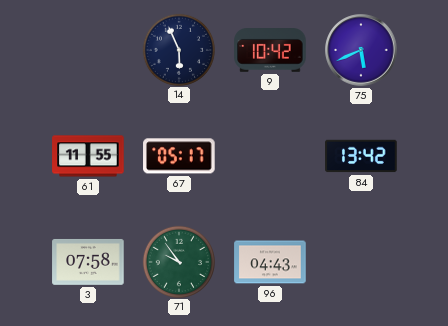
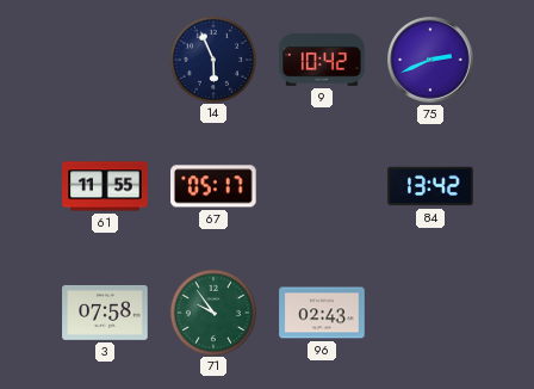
75: 5:41 -> 2:41 (430, 60)
96: 04:43 -> 02:43 (322, 313)
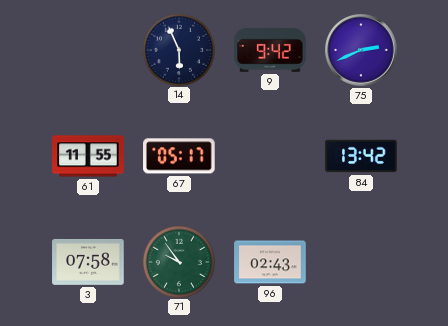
9: 10:42 -> 9:42 (270, 51)
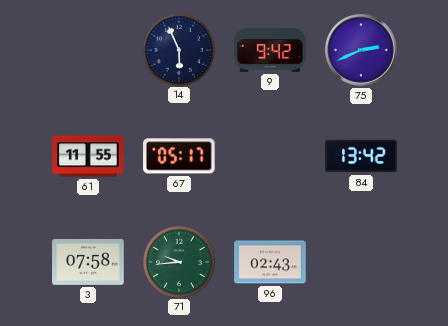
71: 9:54 -> 9:44 (178, 261)
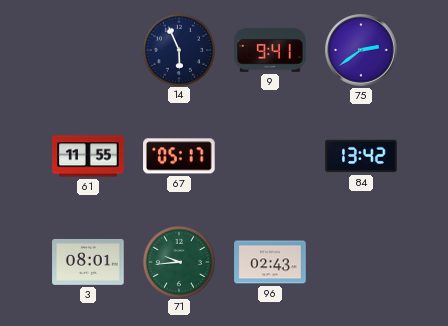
9: 9:42 -> 9:41 (270, 51)
75: 2:41 -> 2:39 (361, 50)
3: 07:58 -> 08:01 (88, 262)
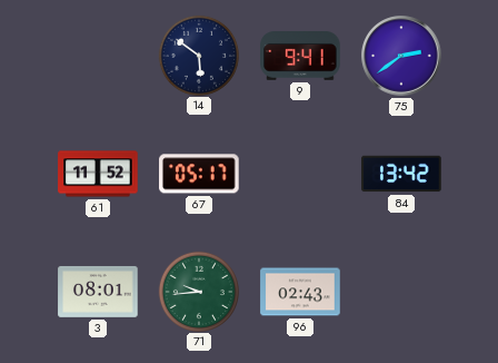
14: 5:56 -> 5:51 (198, 55)
61: 11:55 -> 11:52 (98, 174)
